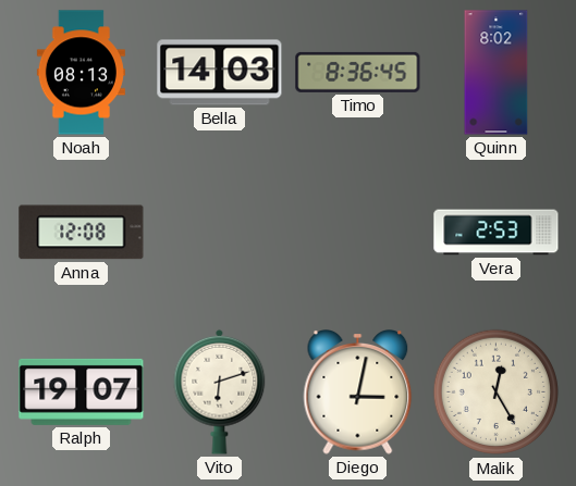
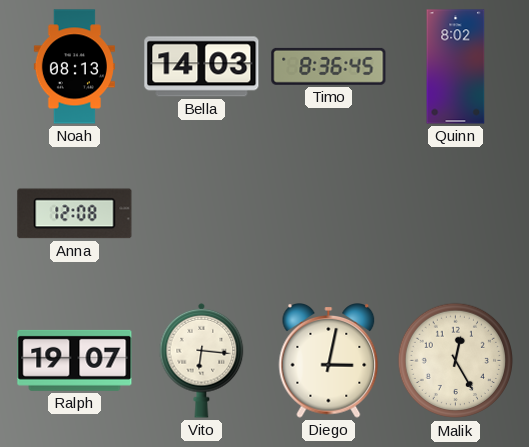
Vera: 2:53 -> none (497, 233)
Vito: 6:12 -> 6:16 (202, 360)
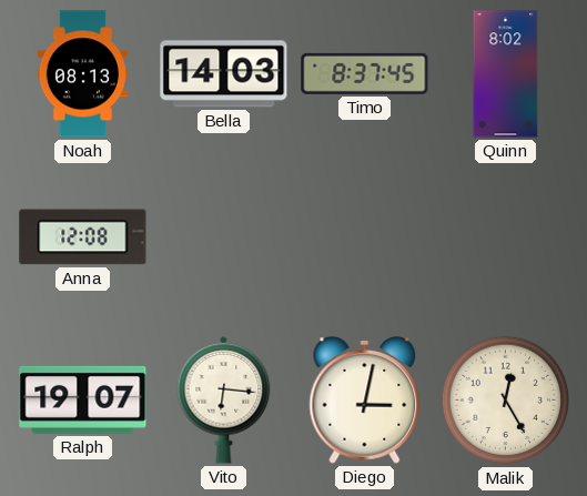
Timo: 8:36 -> 8:37 (365, 73)
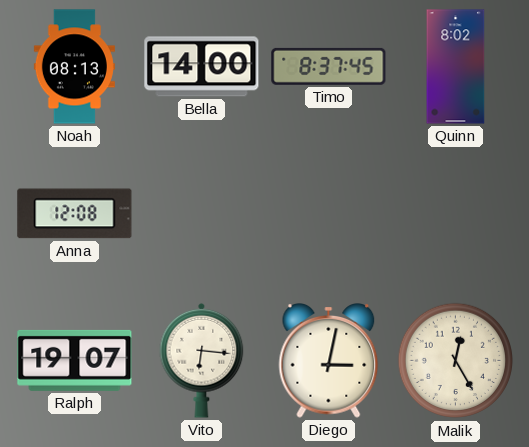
Bella: 14:03 -> 14:00 (202, 67)
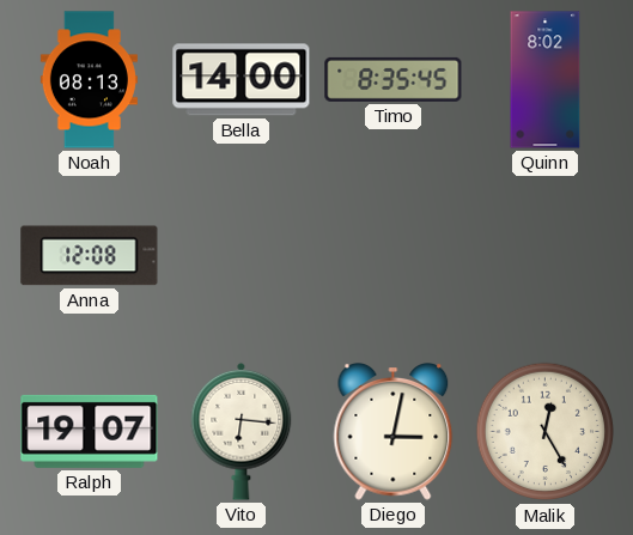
Timo: 8:37 -> 8:35 (394, 79)
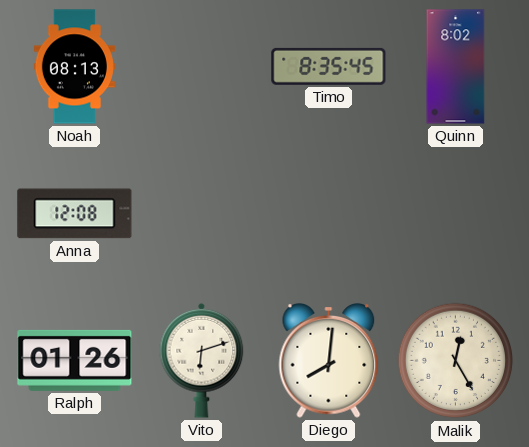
Bella: 14:00 -> none (242, 80)
Ralph: 19:07 -> 01:26 (75, 360)
Vito: 6:16 -> 6:12 (202, 360)
Diego: 3:02 -> 8:01 (329, 361)
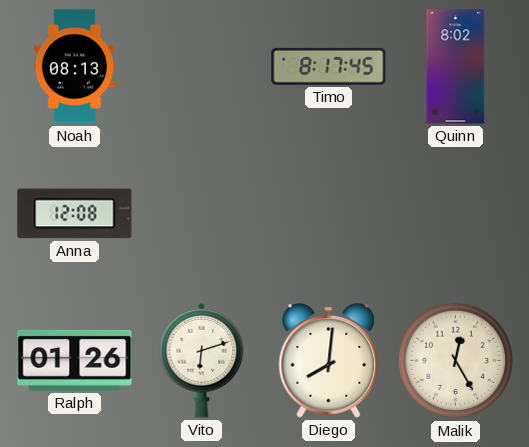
Timo: 8:35 -> 8:17 (329, 66)
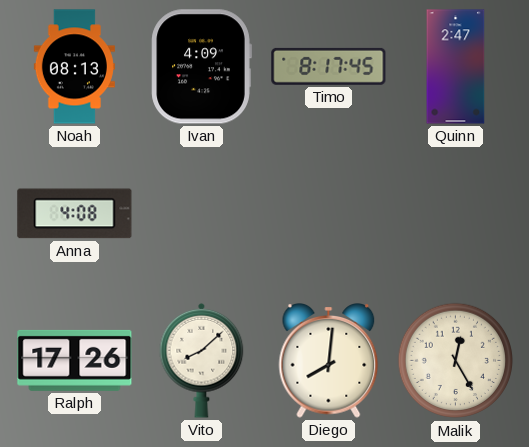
Ivan: none -> 4:09 (201, 67)
Quinn: 8:02 -> 2:47 (456, 67)
Anna: 12:08 -> 4:08 (75, 214)
Ralph: 01:26 -> 17:26 (75, 360)
Vito: 6:12 -> 8:08 (202, 360)
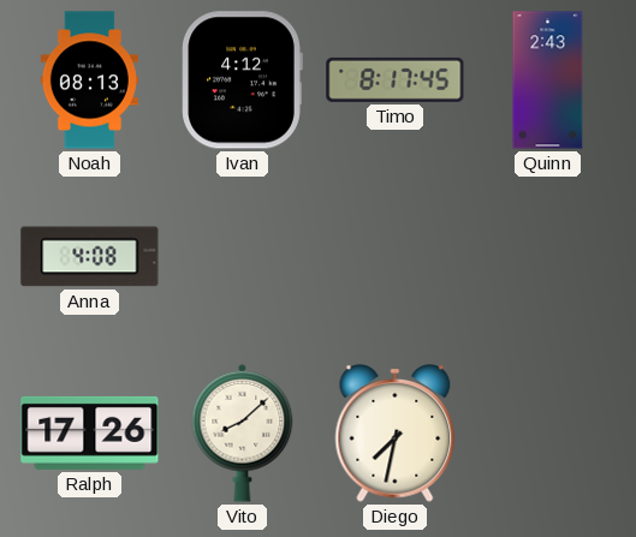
Ivan: 4:09 -> 4:12 (242, 80)
Quinn: 2:47 -> 2:43 (548, 80)
Diego: 8:01 -> 7:32 (396, 434)
Malik: 12:25 -> none (456, 361)
